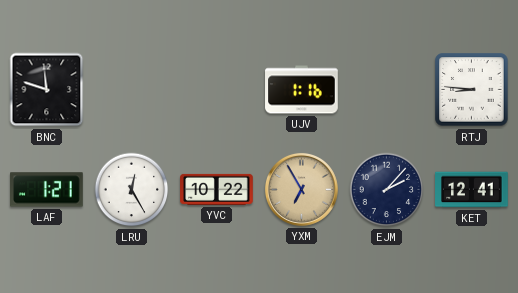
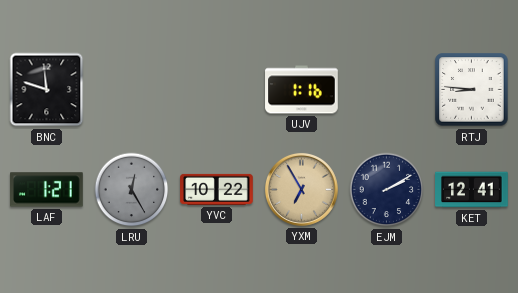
LRU dial: white -> grey (132, 190)
EJM: 2:07 -> 2:10 (387, 190)
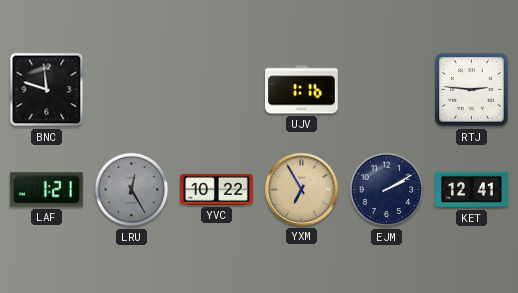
RTJ: 8:46 -> 2:46 (472, 90)
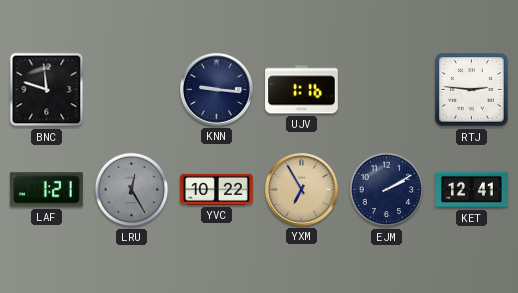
KNN: none -> 9:16 (216, 89)
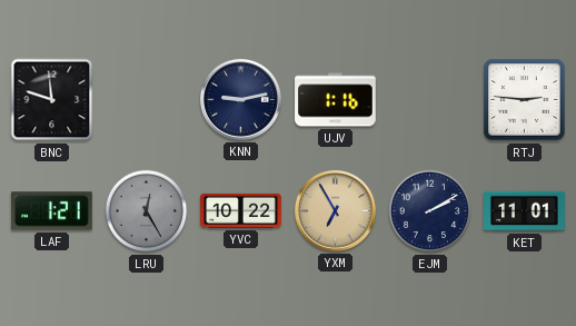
KNN: 9:16 -> 9:13 (240, 99)
KET: 12:41 -> 11:01 (525, 211)
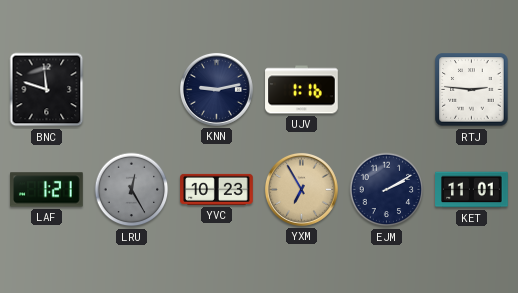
YVC: 10:22 -> 10:23 (217, 189)
